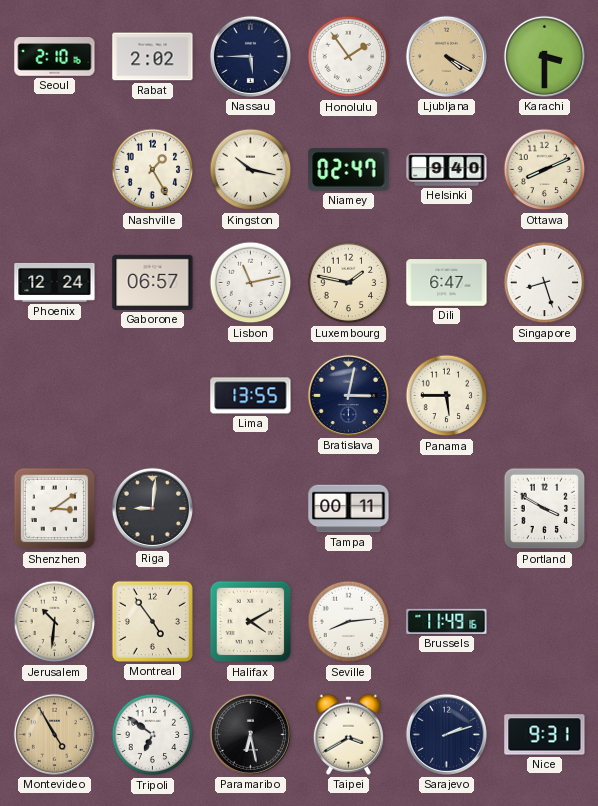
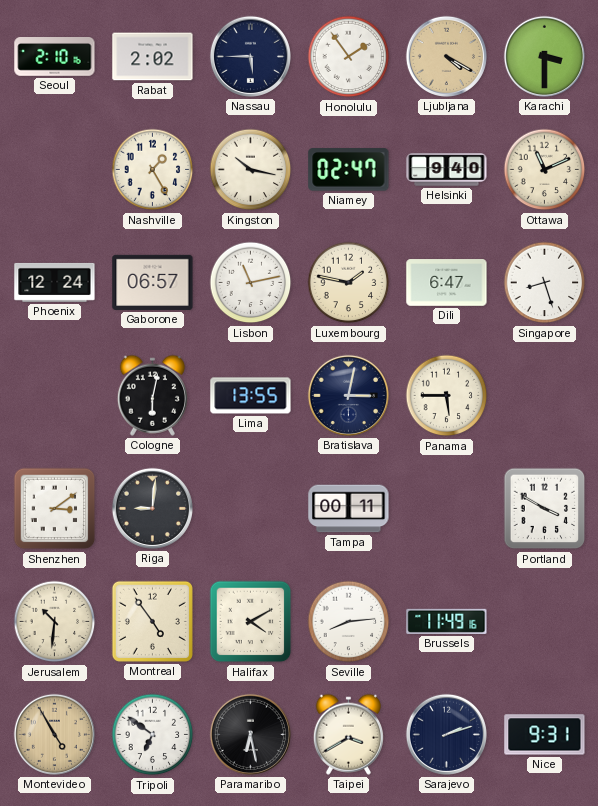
Ottawa: 8:11 -> 11:11 (545, 170)
Cologne: none -> 6:02 (152, 395)
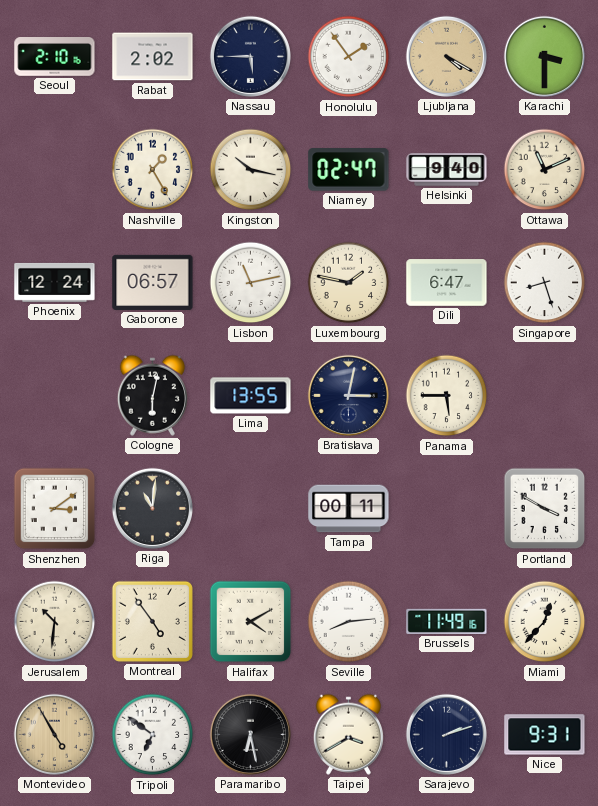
Riga: 9:01 -> 11:01 (152, 508)
Miami: none -> 12:37 (545, 622)
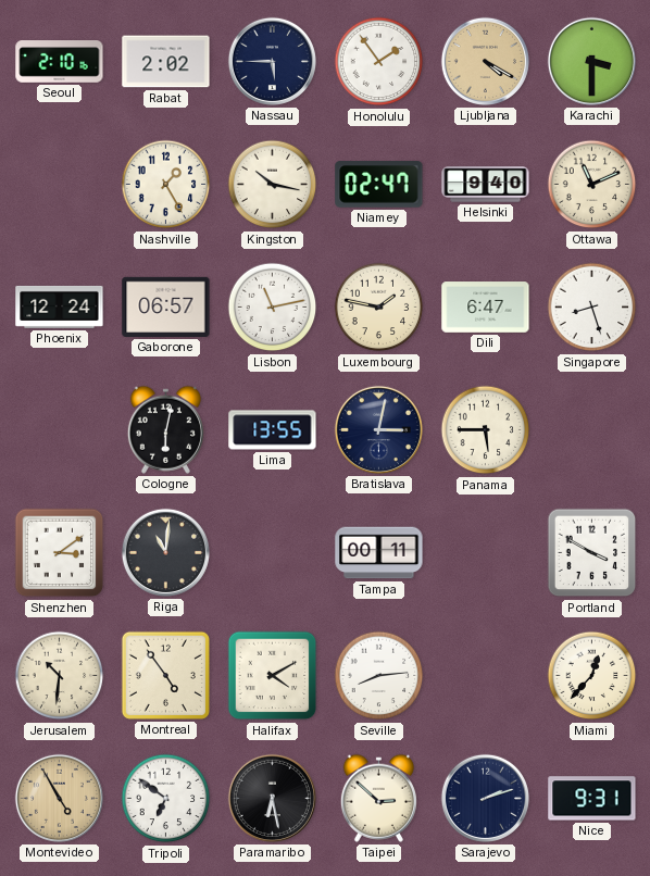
Brussels: 11:49 -> none (447, 621)
Taipei: 3:40 -> 2:52 (378, 798)
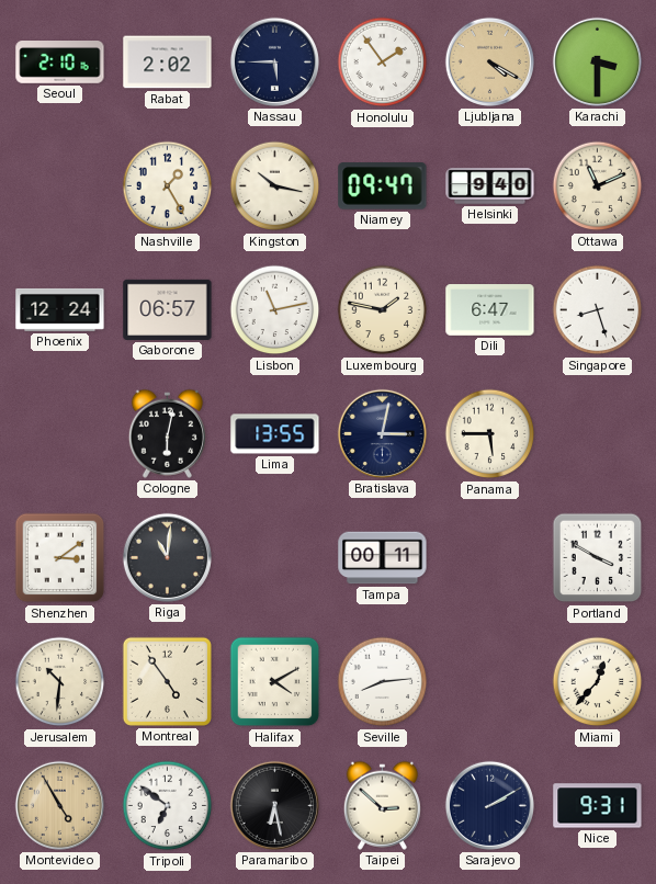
Niamey: 02:47 -> 09:47 (383, 186)
Sarajevo: 2:12 -> 2:10 (489, 805)
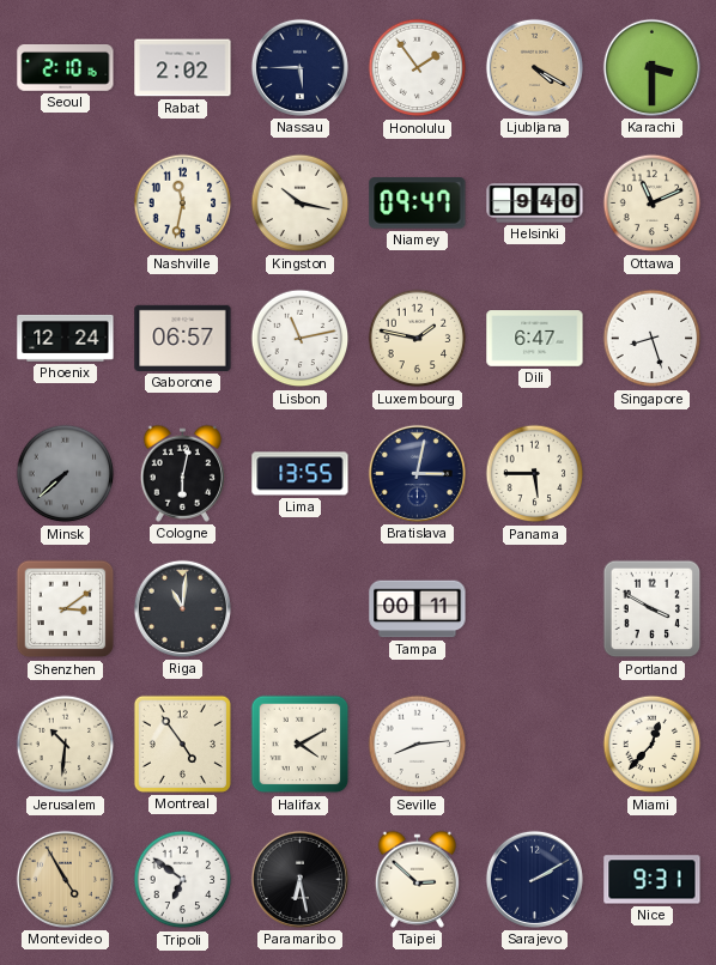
Nashville: 1:25 -> 11:32 (183, 204)
Minsk: none -> 7:38 (66, 474)
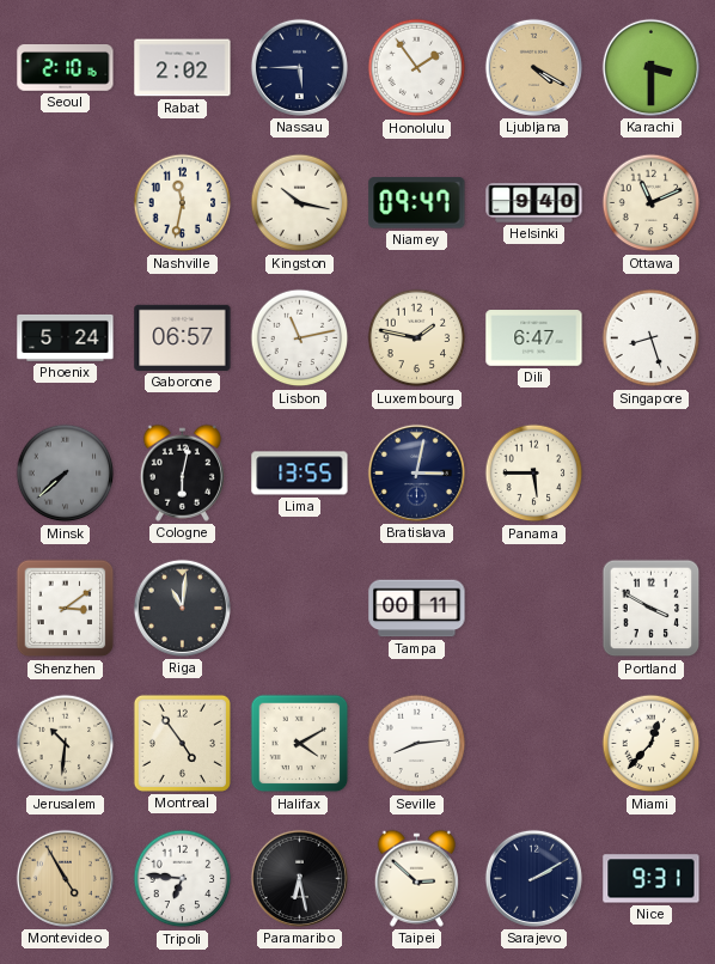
Phoenix: 12:24 -> 5:24 (66, 337)
Tripoli: 6:51 -> 6:46 (183, 879)
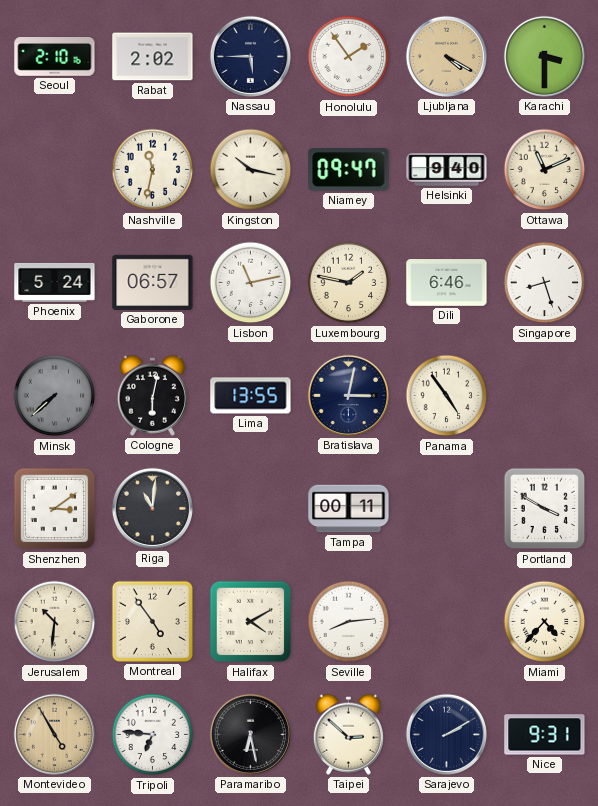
Dili: 6:47 -> 6:46 (447, 283)
Panama: 5:45 -> 4:54 (447, 396)
Miami: 12:37 -> 4:37 (545, 622)
